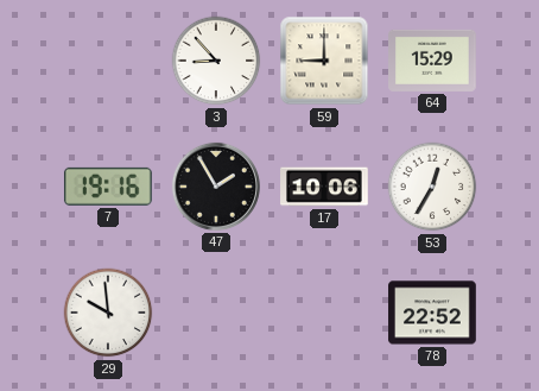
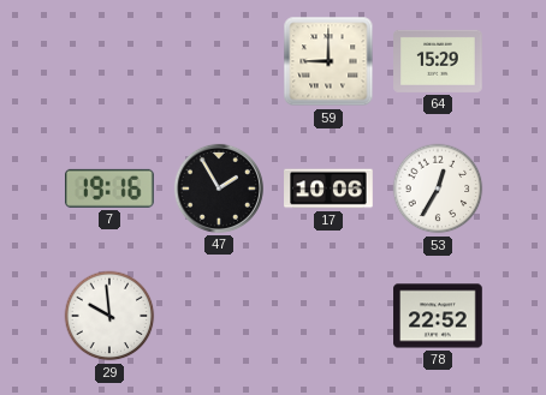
3: 8:53 -> none (216, 61)
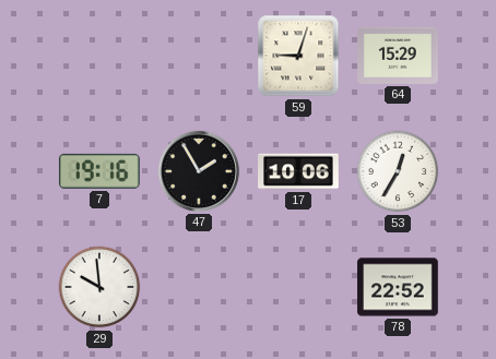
59: 9:00 -> 9:03 (298, 56)
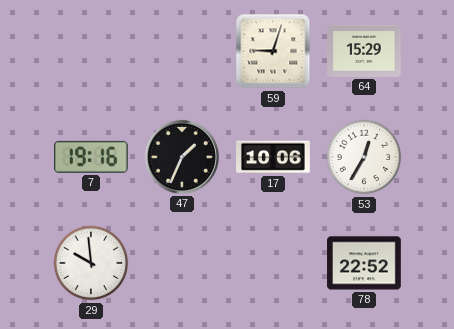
47: 1:55 -> 1:34 (182, 157)
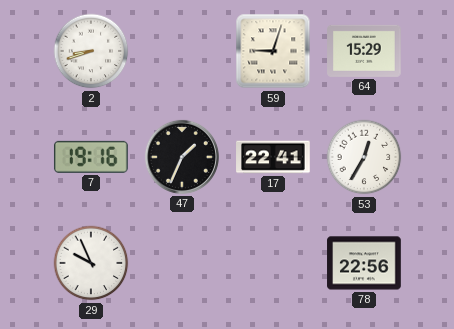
2: none -> 8:42 (91, 51)
17: 10:06 -> 22:41 (273, 157)
29: 9:59 -> 9:56 (91, 263)
78: 22:52 -> 22:56 (364, 263)
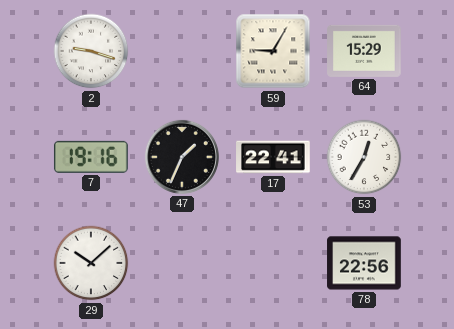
2: 8:42 -> 9:18 (91, 51)
59: 9:03 -> 9:05 (273, 51)
29: 9:56 -> 10:08 (91, 263)
